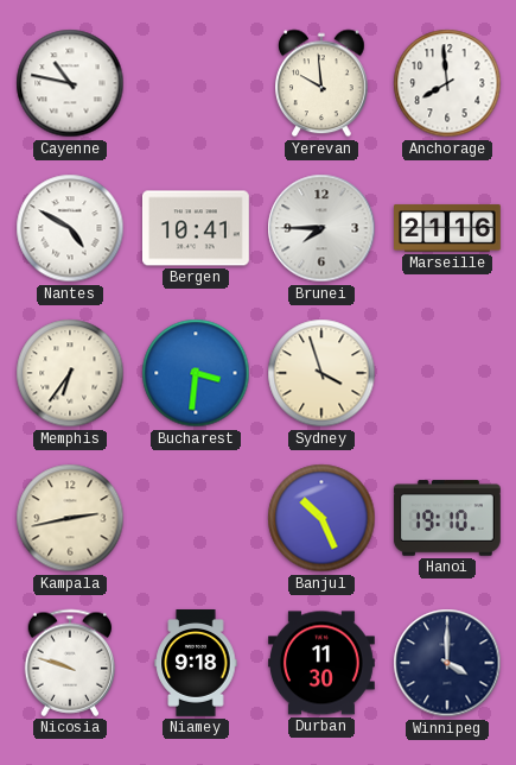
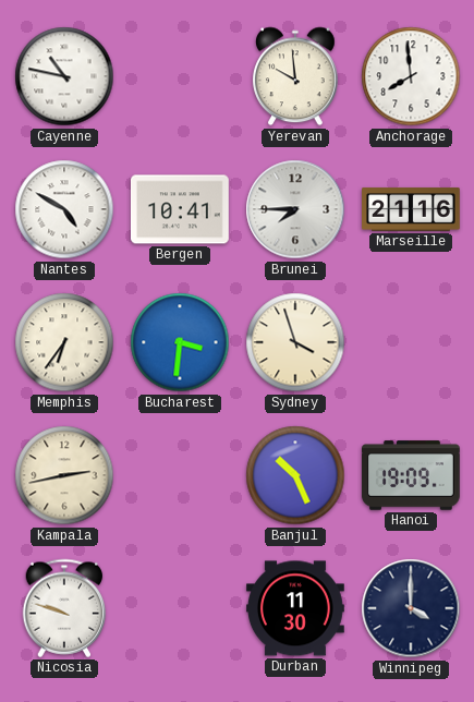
Hanoi: 19:10 -> 19:09 (411, 475)
Niamey: 9:18 -> none (196, 664)
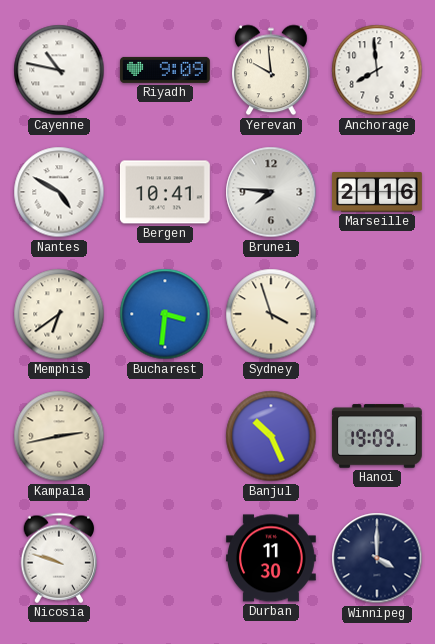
Riyadh: none -> 9:09 (166, 70)
Brunei: 7:45 -> 7:46 (271, 192)
Memphis: 6:36 -> 6:39 (59, 314)
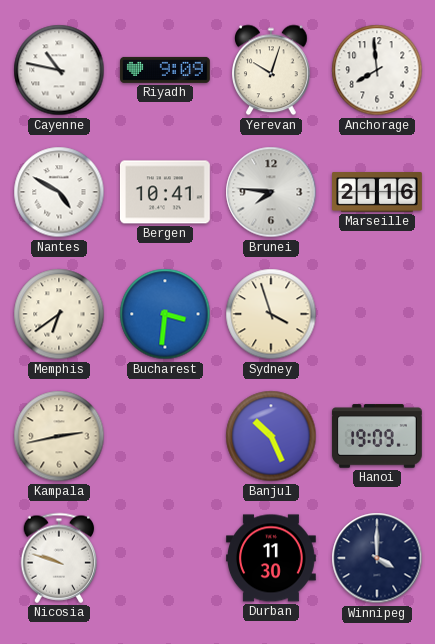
Yerevan: 9:59 -> 10:03 (272, 70)
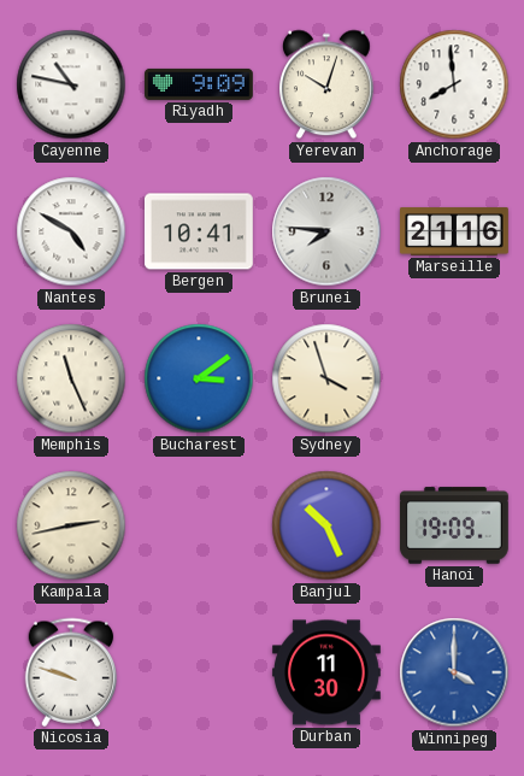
Memphis: 6:39 -> 11:26 (71, 378)
Bucharest: 3:31 -> 3:09 (199, 378)
Winnipeg dial: navy -> blue (454, 672)
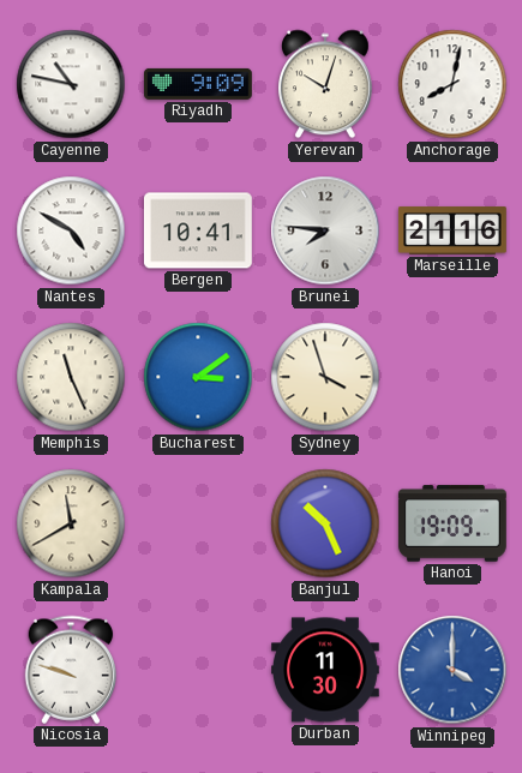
Anchorage: 7:59 -> 8:02 (452, 84)
Kampala: 2:43 -> 11:40 (71, 523)
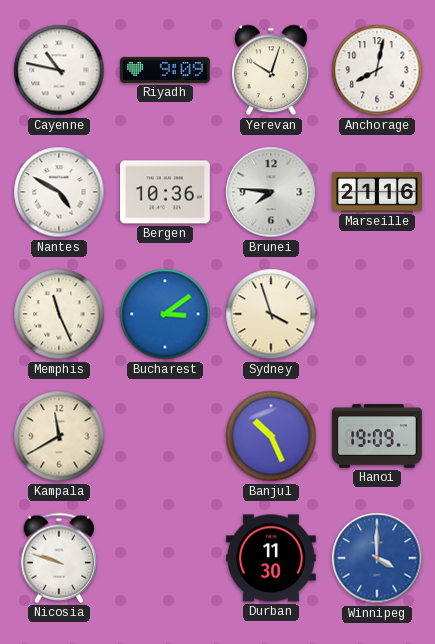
Bergen: 10:41 -> 10:36 (165, 192)
